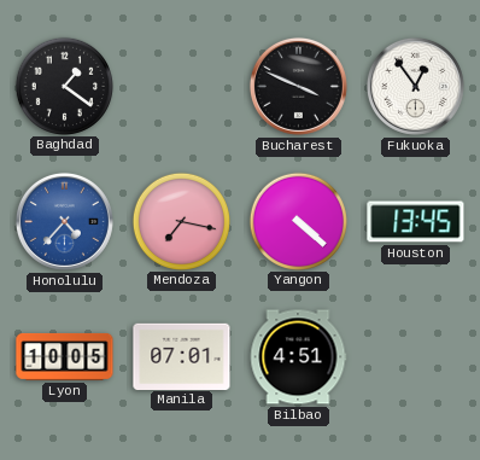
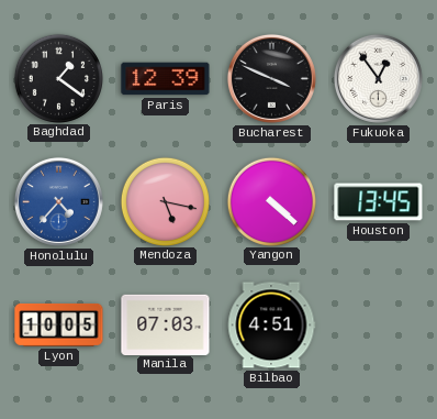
Paris: none -> 12:39 (166, 79)
Mendoza: 7:17 -> 5:17 (165, 201)
Manila: 07:01 -> 07:03 (166, 324)
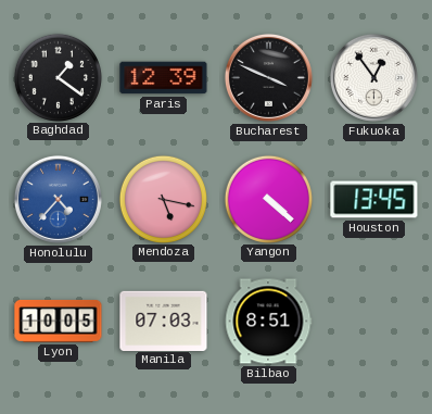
Bilbao: 4:51 -> 8:51 (268, 322)
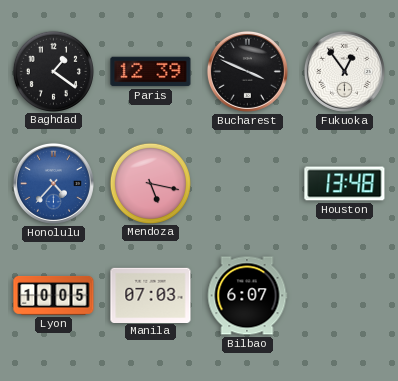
Yangon: 4:22 -> none (268, 199)
Houston: 13:45 -> 13:48 (345, 184)
Bilbao: 8:51 -> 6:07 (247, 296)
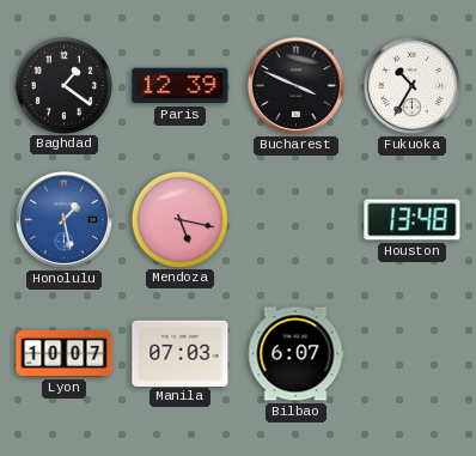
Fukuoka: 12:54 -> 10:35 (411, 85)
Honolulu: 4:37 -> 1:28 (63, 219)
Lyon: 10:05 -> 10:07 (65, 354)
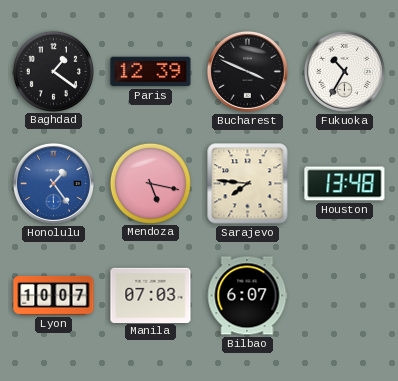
Honolulu: 1:28 -> 1:24 (53, 183)
Sarajevo: none -> 7:46 (248, 184)
